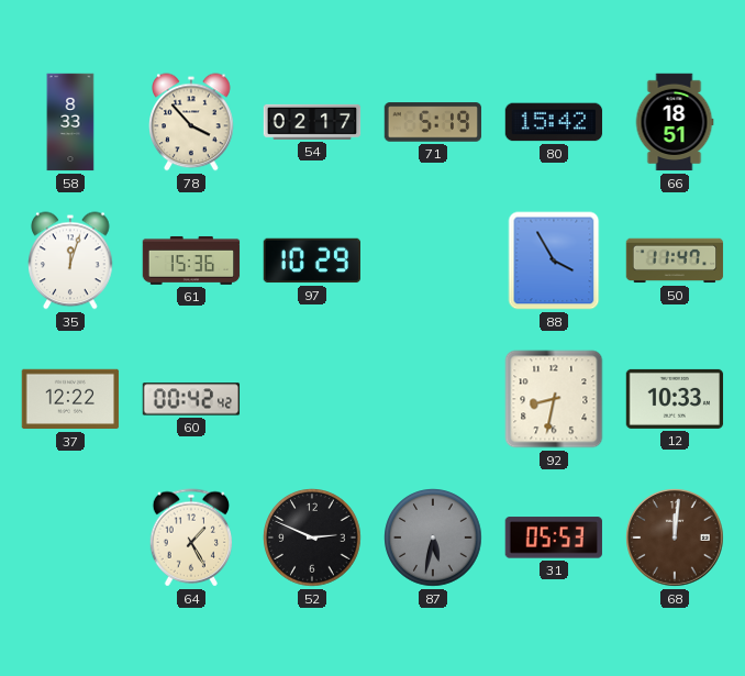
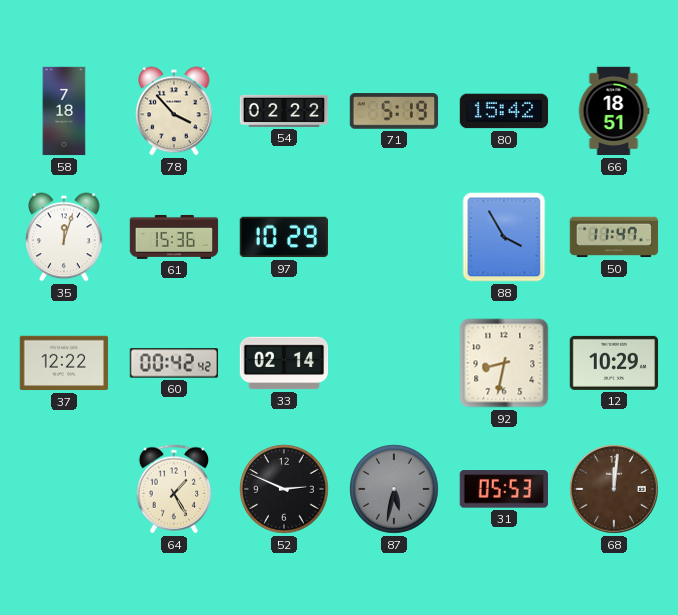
58: 8:33 -> 7:18 (64, 111)
54: 02:17 -> 02:22 (284, 111)
33: none -> 02:14 (284, 363)
12: 10:33 -> 10:29 (614, 363)
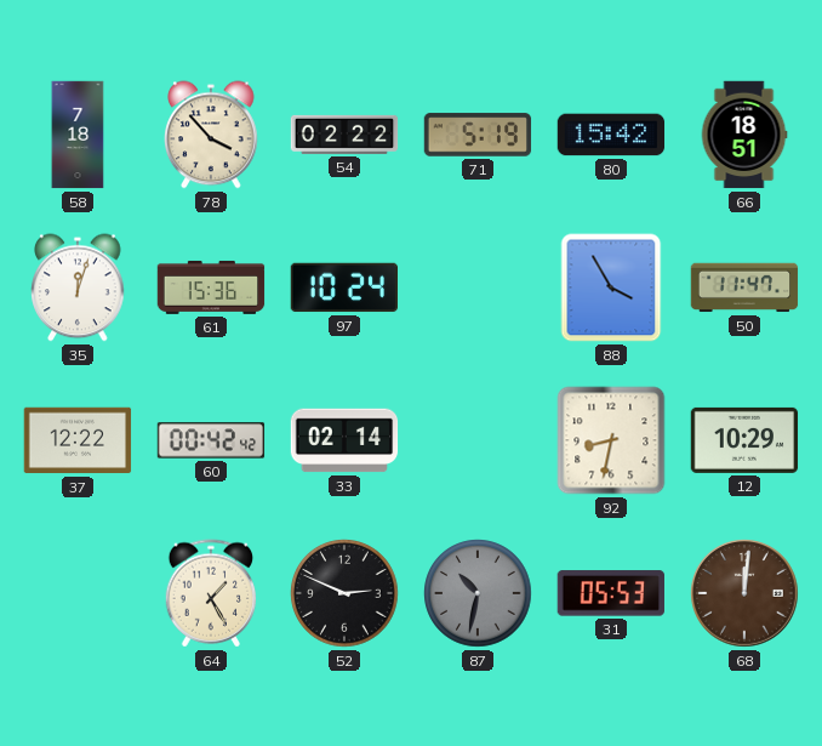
97: 10:29 -> 10:24 (343, 287)
87: 5:32 -> 10:32 (478, 593)
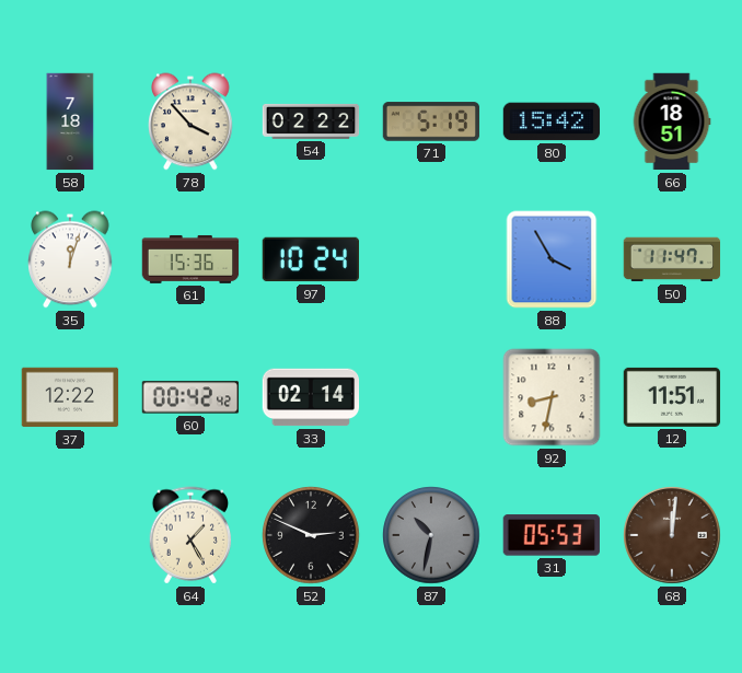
12: 10:29 -> 11:51 (672, 397)
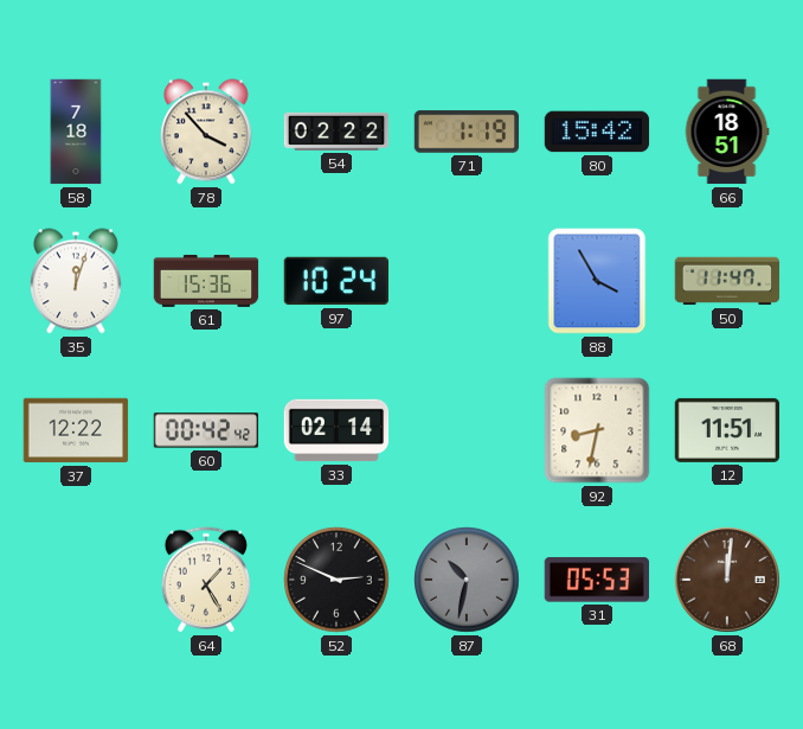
71: 5:19 -> 1:19 (467, 132)
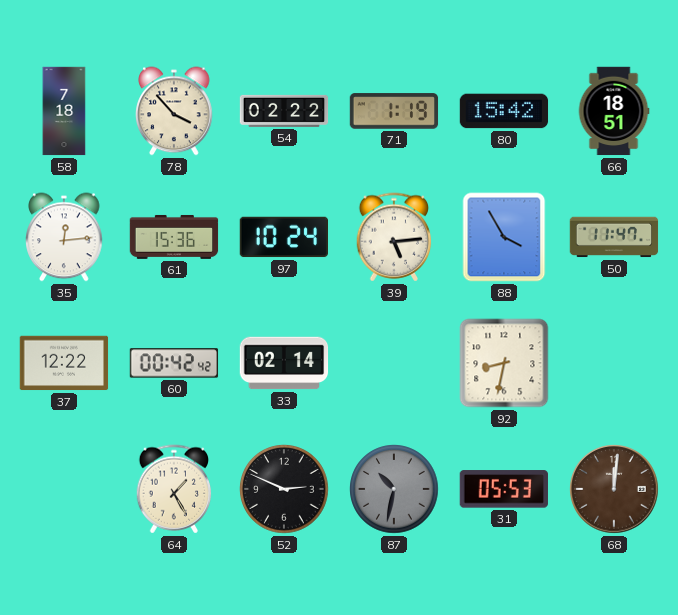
35: 12:03 -> 12:14 (64, 237)
39: none -> 5:14 (394, 237)
12: 11:51 -> none (727, 430)
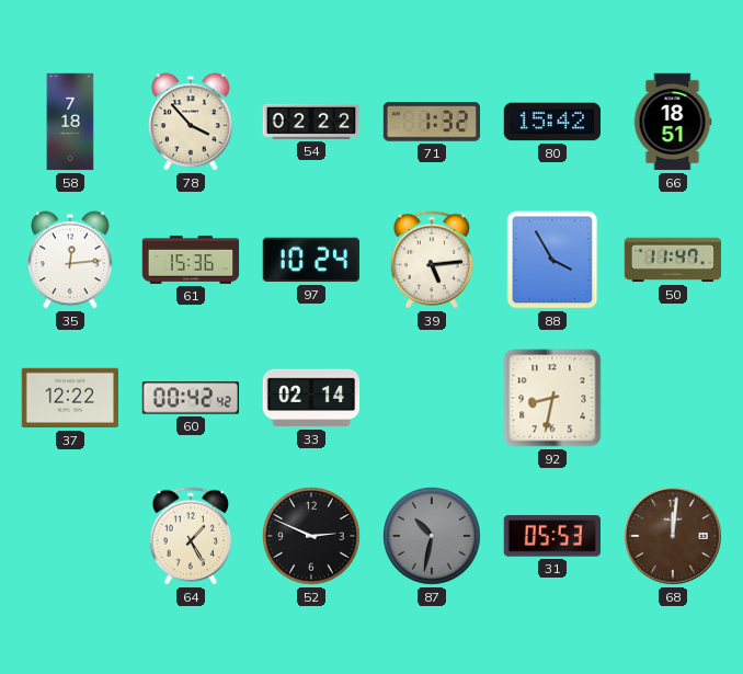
71: 1:19 -> 1:32 (432, 122)
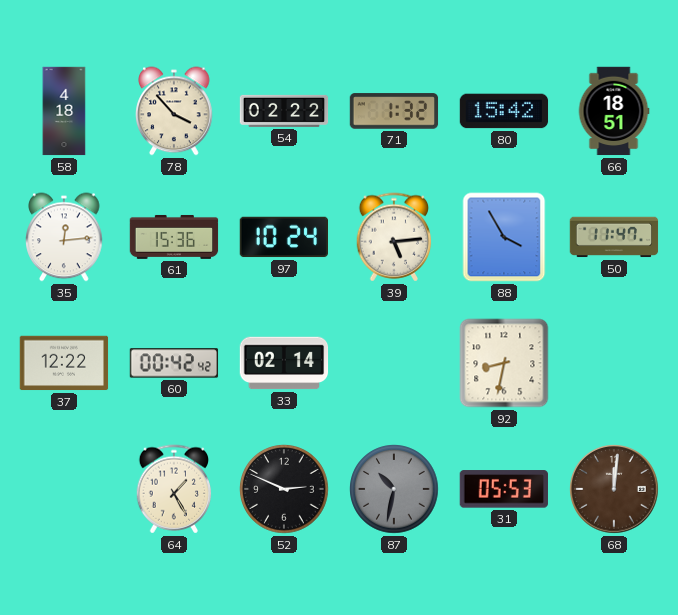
58: 7:18 -> 4:18 (64, 111)
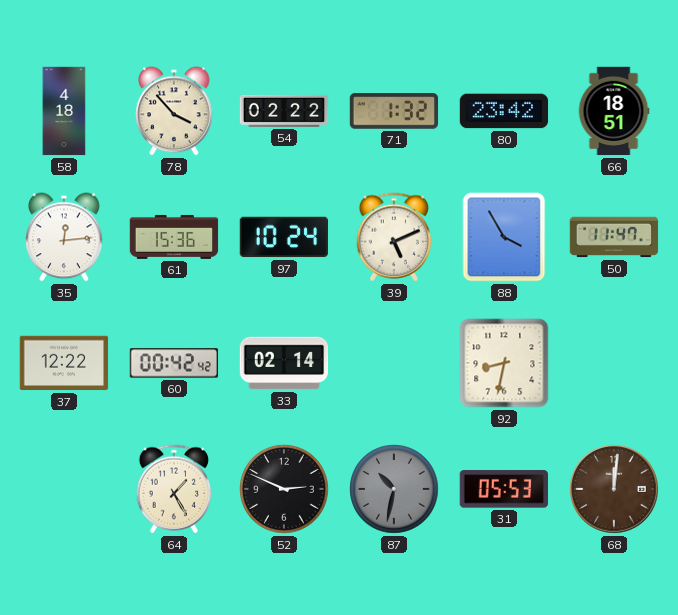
80: 15:42 -> 23:42 (504, 111)
39: 5:14 -> 5:11 (394, 237)
